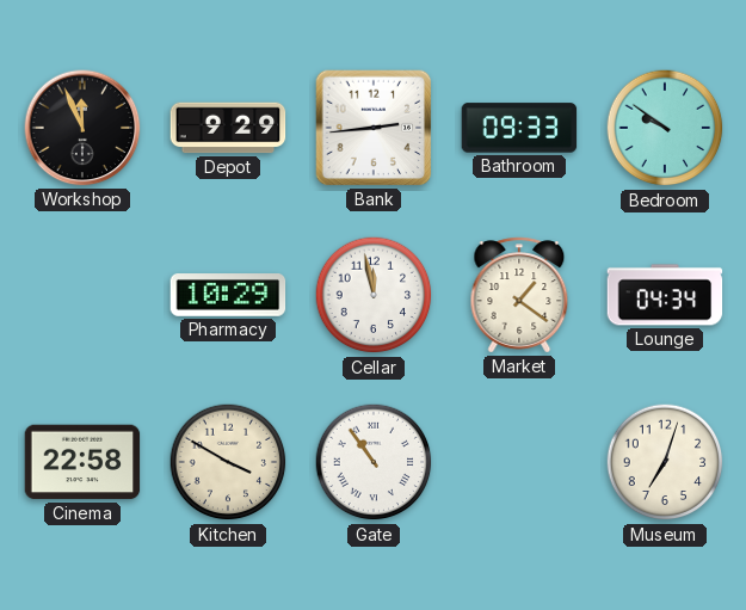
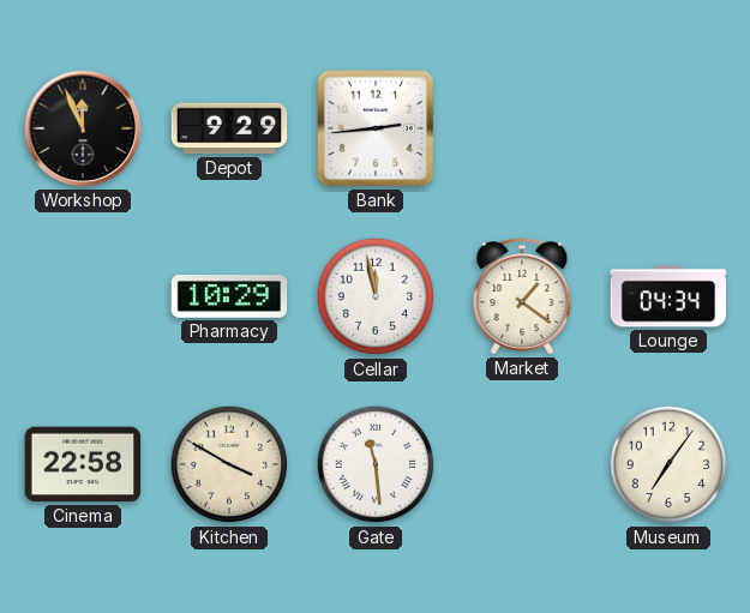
Bathroom: 09:33 -> none (519, 128)
Bedroom: 9:51 -> none (665, 128)
Gate: 10:54 -> 11:29 (376, 464)
Museum: 7:03 -> 7:06 (668, 464)
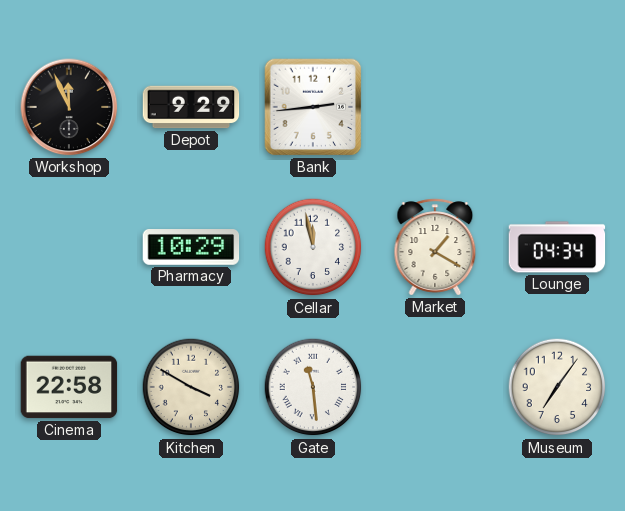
Market: 1:21 -> 1:20 (435, 247)
